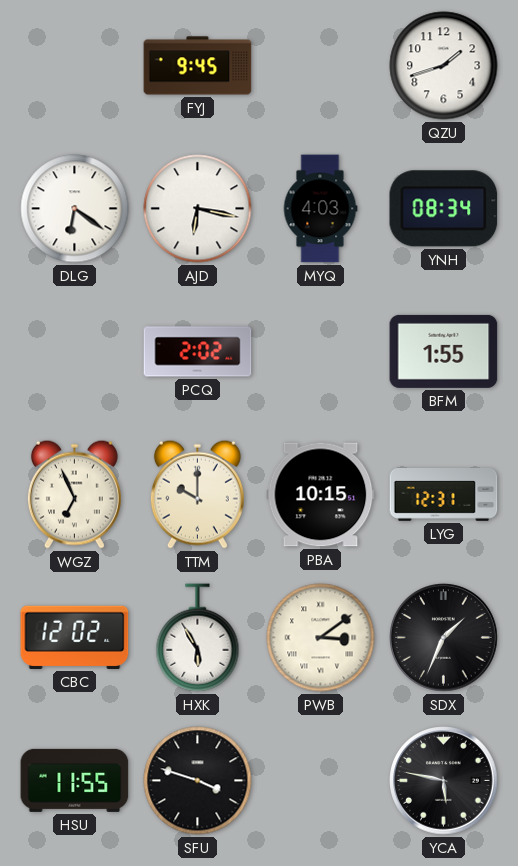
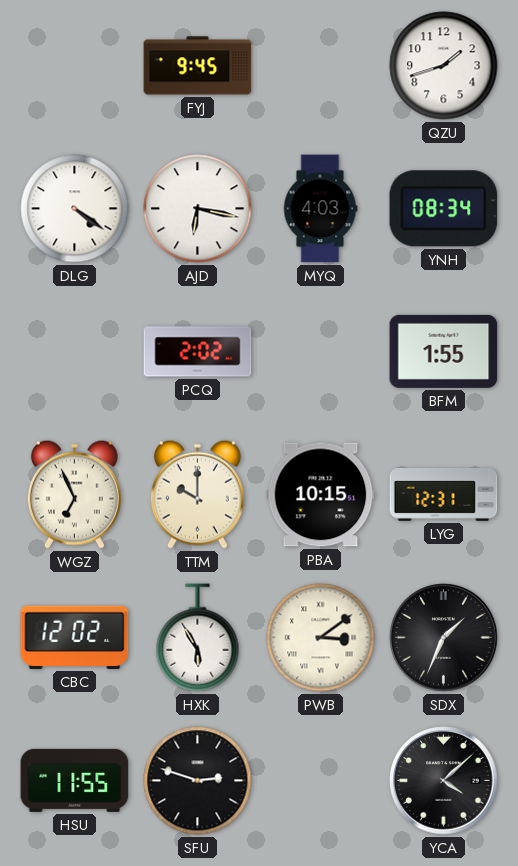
DLG: 6:21 -> 4:21 (75, 209)
SFU: 3:48 -> 2:48 (198, 781)
YCA: 5:47 -> 4:08 (444, 781)
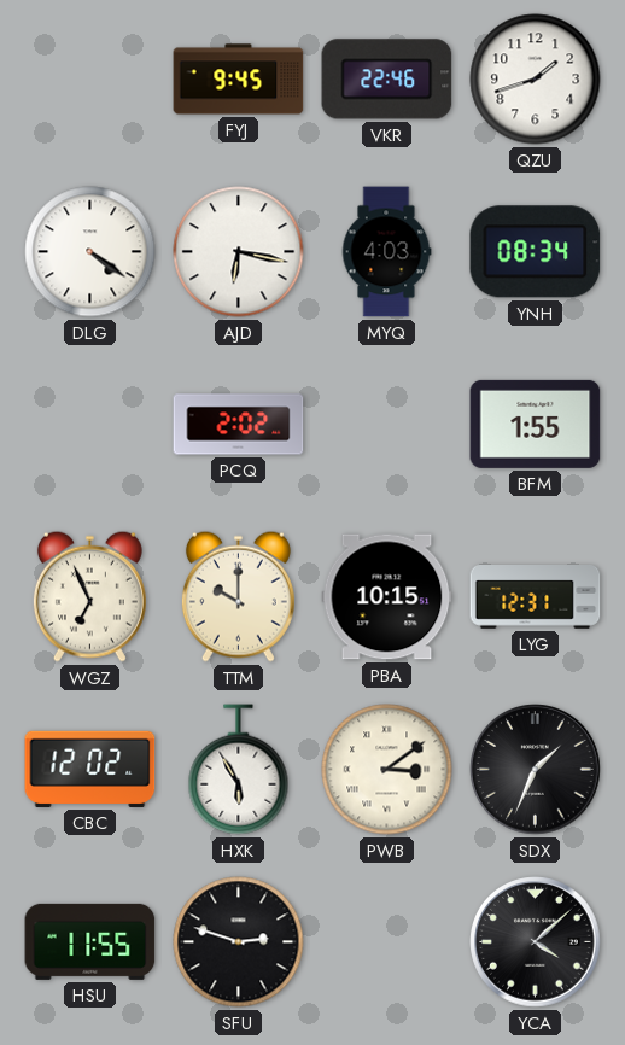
VKR: none -> 22:46 (387, 80)
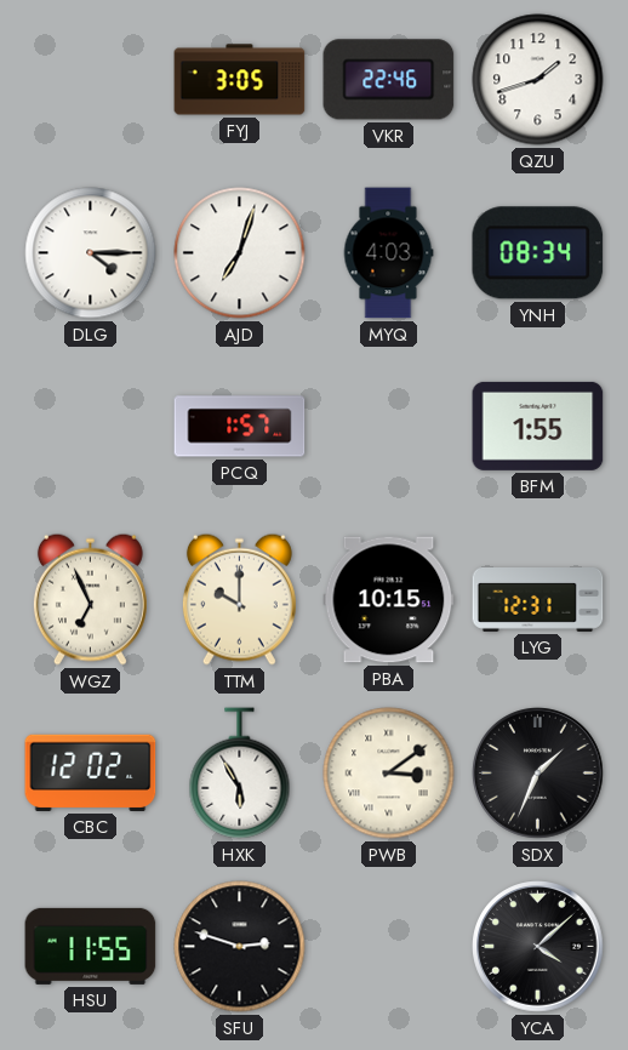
FYJ: 9:45 -> 3:05 (240, 80)
DLG: 4:21 -> 4:15 (91, 253)
AJD: 6:17 -> 7:03 (240, 253)
PCQ: 2:02 -> 1:57 (240, 427)
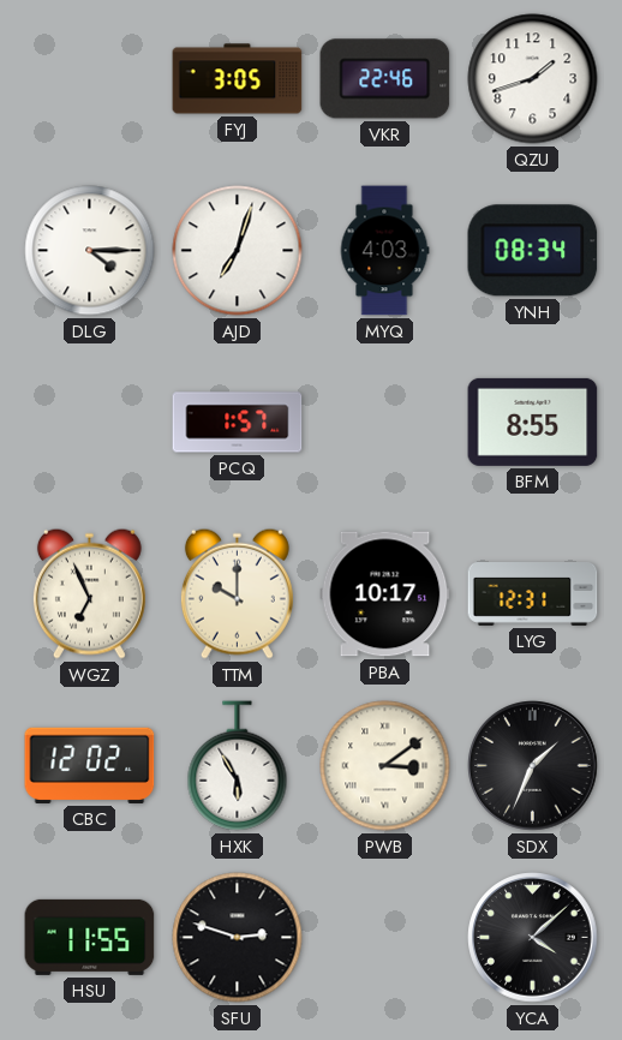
BFM: 1:55 -> 8:55 (533, 422)
PBA: 10:15 -> 10:17 (385, 594)
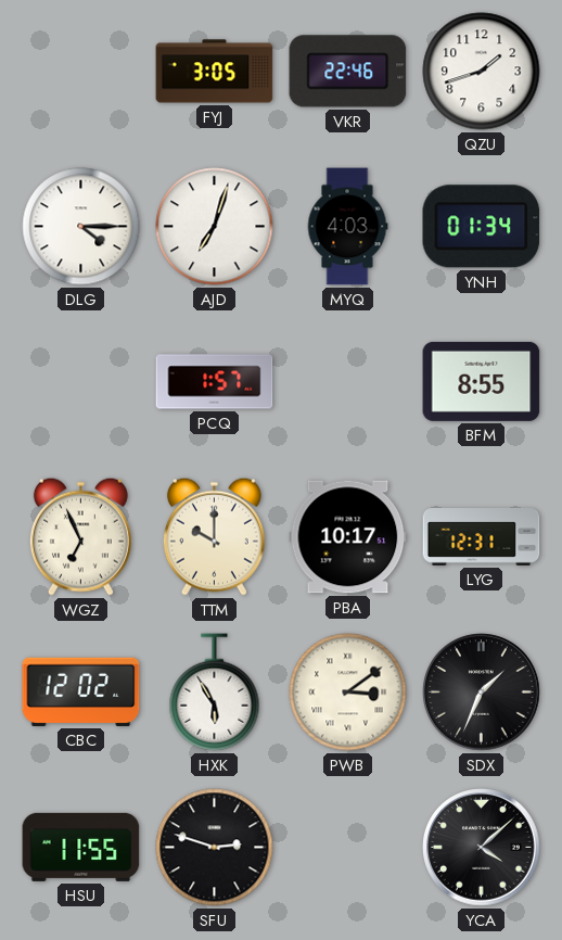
YNH: 08:34 -> 01:34 (482, 227)
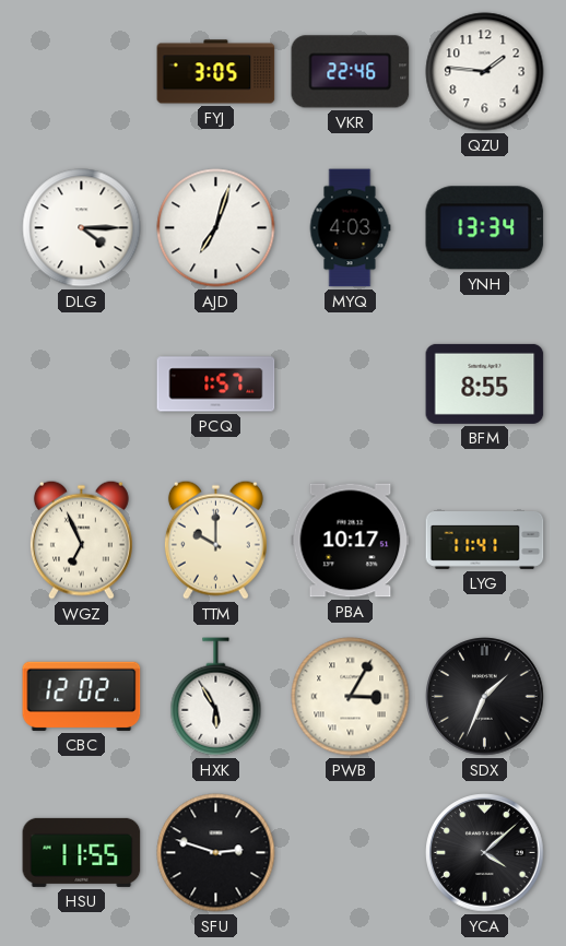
QZU: 1:42 -> 1:46 (485, 72)
YNH: 01:34 -> 13:34 (485, 228)
LYG: 12:31 -> 11:41 (485, 541)
PWB: 3:09 -> 3:05 (351, 697)
